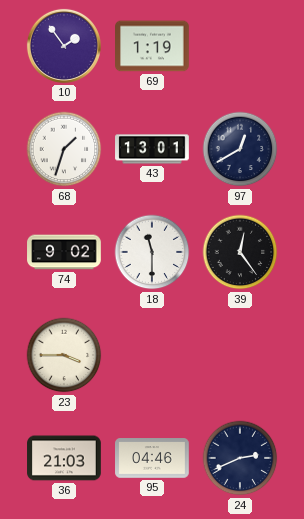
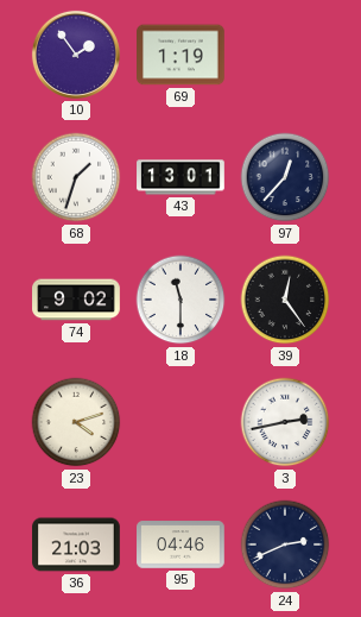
97: 12:40 -> 12:37 (285, 177)
23: 3:45 -> 4:12 (76, 422)
3: none -> 2:43 (285, 422)
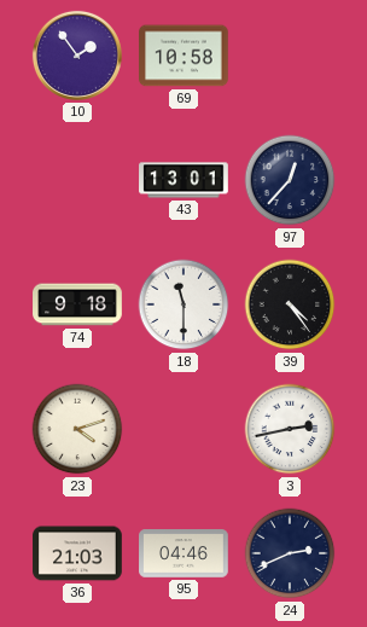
69: 1:19 -> 10:58 (185, 56)
68: 1:33 -> none (76, 177)
74: 9:02 -> 9:18 (77, 304)
39: 12:24 -> 4:24 (290, 304)
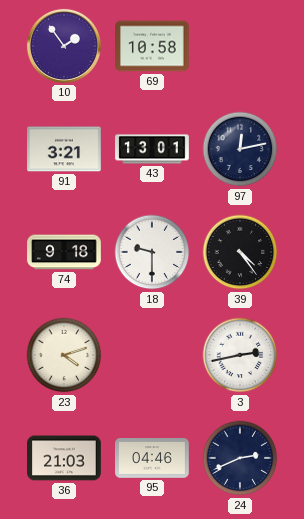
91: none -> 3:21 (64, 149)
97: 12:37 -> 12:13 (240, 149)
18: 11:30 -> 9:30 (152, 252)
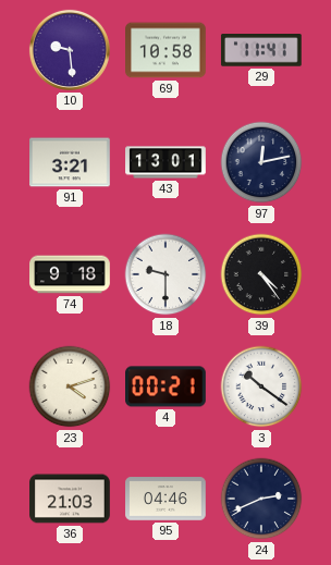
10: 1:54 -> 9:29 (70, 50)
29: none -> 11:41 (261, 51)
4: none -> 00:21 (167, 386)
3: 2:43 -> 10:21 (261, 386)
